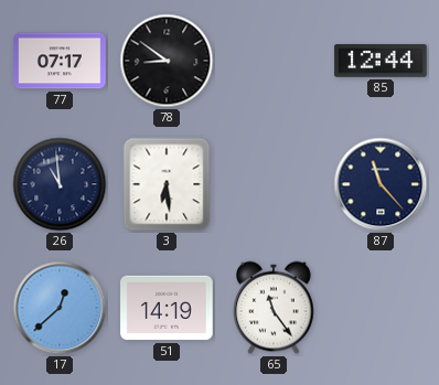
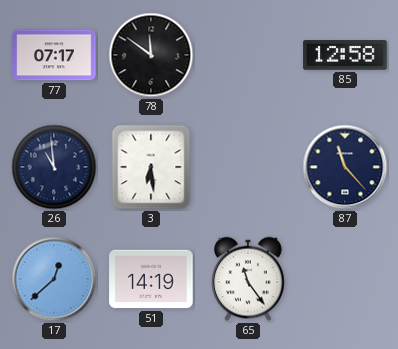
78: 8:51 -> 11:51 (151, 55)
85: 12:44 -> 12:58 (345, 55)
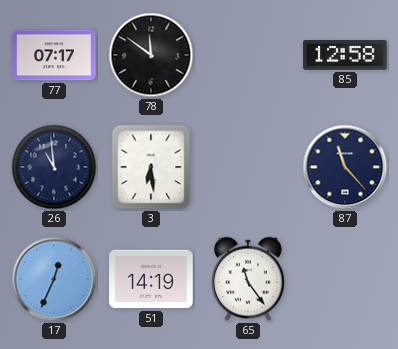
17: 12:38 -> 12:34 (54, 279)
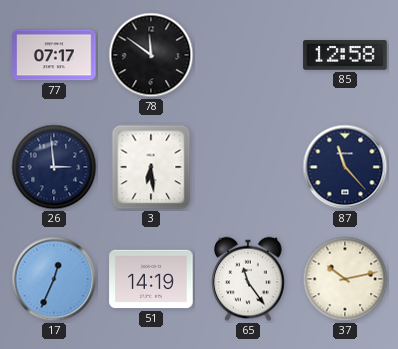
26: 10:59 -> 2:59 (54, 167)
37: none -> 10:13 (345, 279)
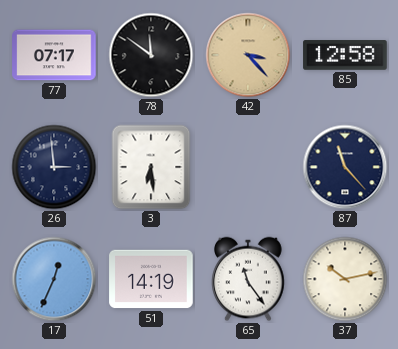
42: none -> 3:23 (248, 55)
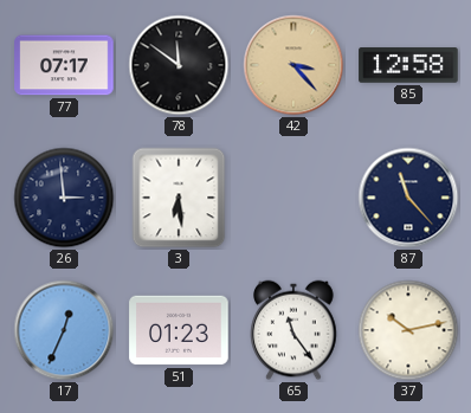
51: 14:19 -> 01:23 (179, 330)
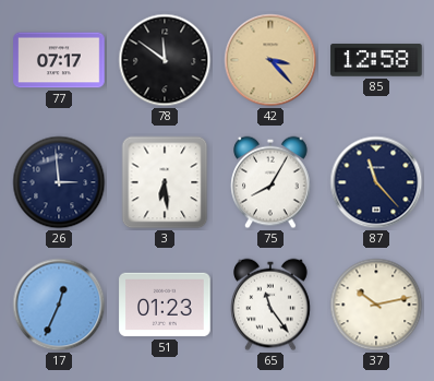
75: none -> 8:05 (270, 182)
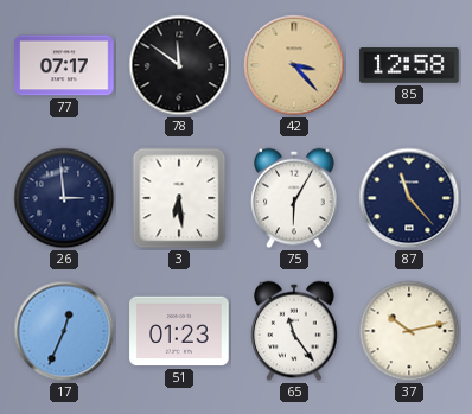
75: 8:05 -> 6:05 (294, 198)
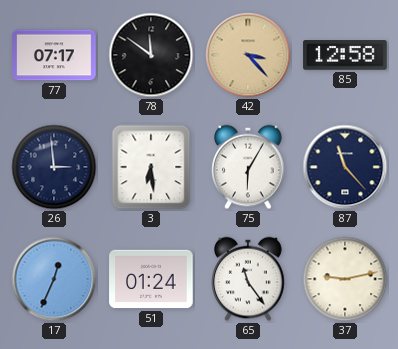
51: 01:23 -> 01:24 (151, 279)
37: 10:13 -> 9:13 (345, 279)
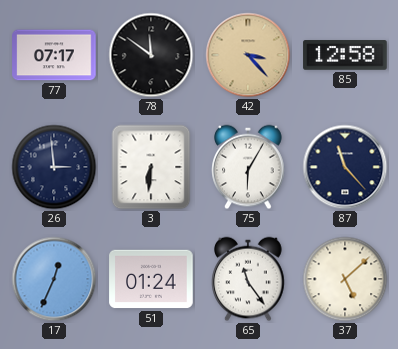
3: 6:29 -> 6:31 (151, 167)
37: 9:13 -> 5:08 (345, 279)
